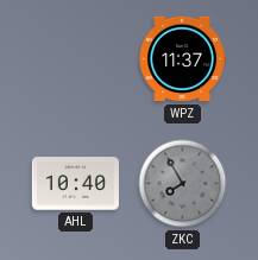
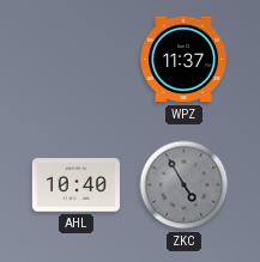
ZKC: 7:55 -> 4:55 (185, 185)
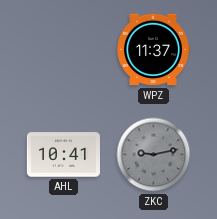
AHL: 10:40 -> 10:41 (63, 155)
ZKC: 4:55 -> 9:13 (154, 155)
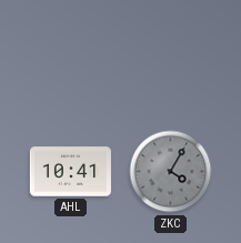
WPZ: 11:37 -> none (153, 50)
ZKC: 9:13 -> 4:05 (171, 172)
